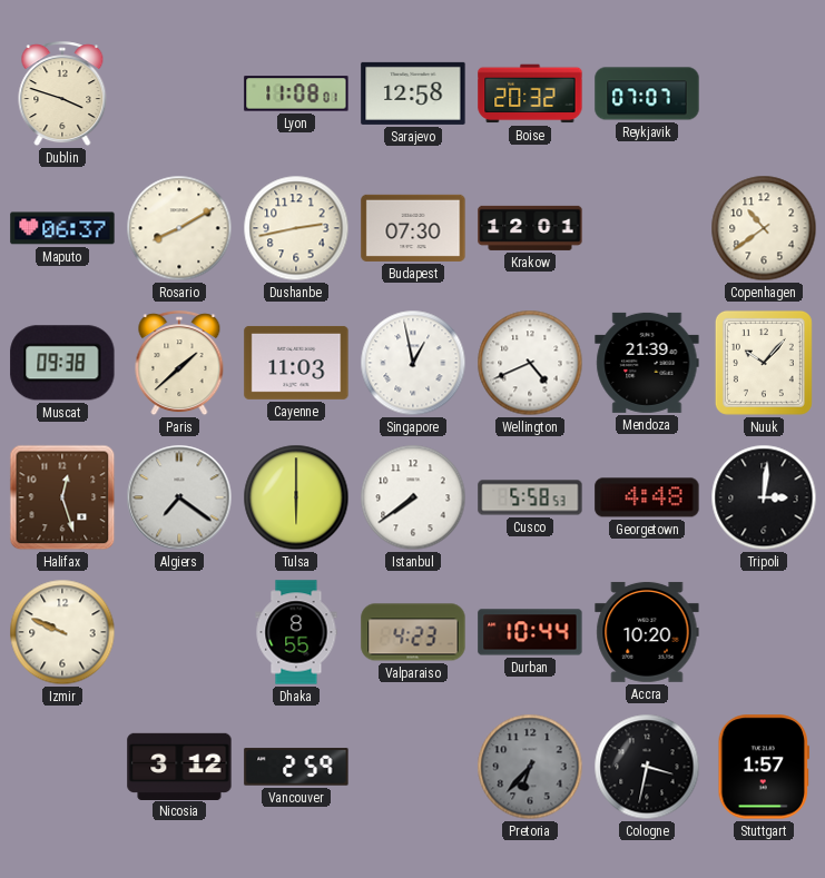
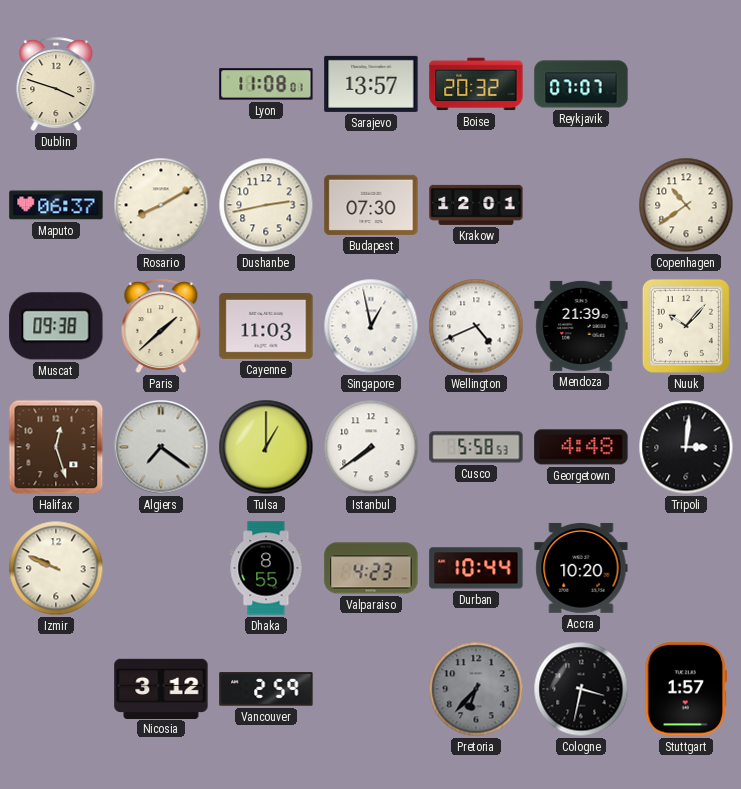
Sarajevo: 12:58 -> 13:57 (371, 84)
Tulsa: 6:00 -> 1:00 (266, 447)
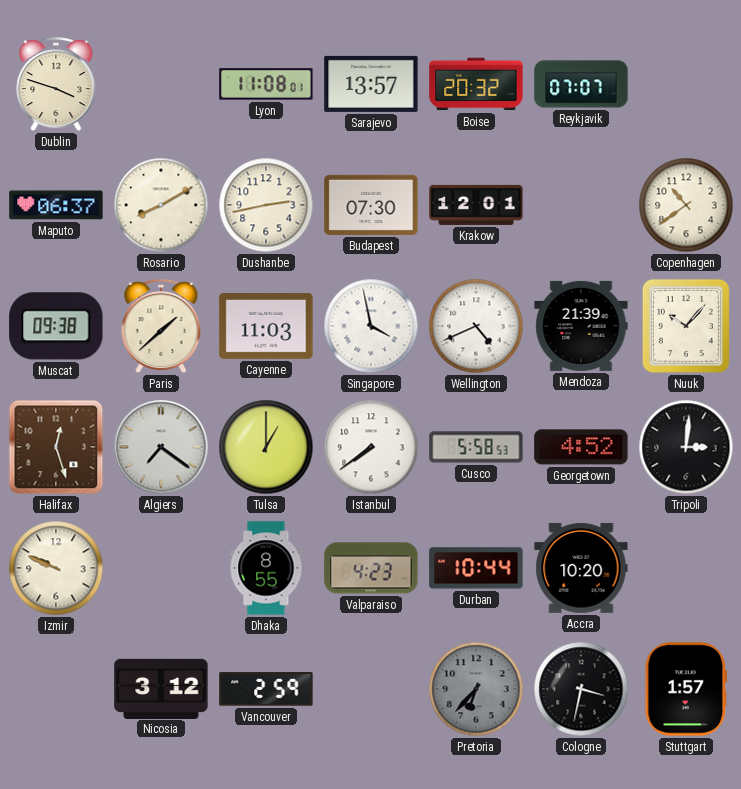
Singapore: 12:58 -> 3:58 (371, 326)
Georgetown: 4:48 -> 4:52 (581, 447)
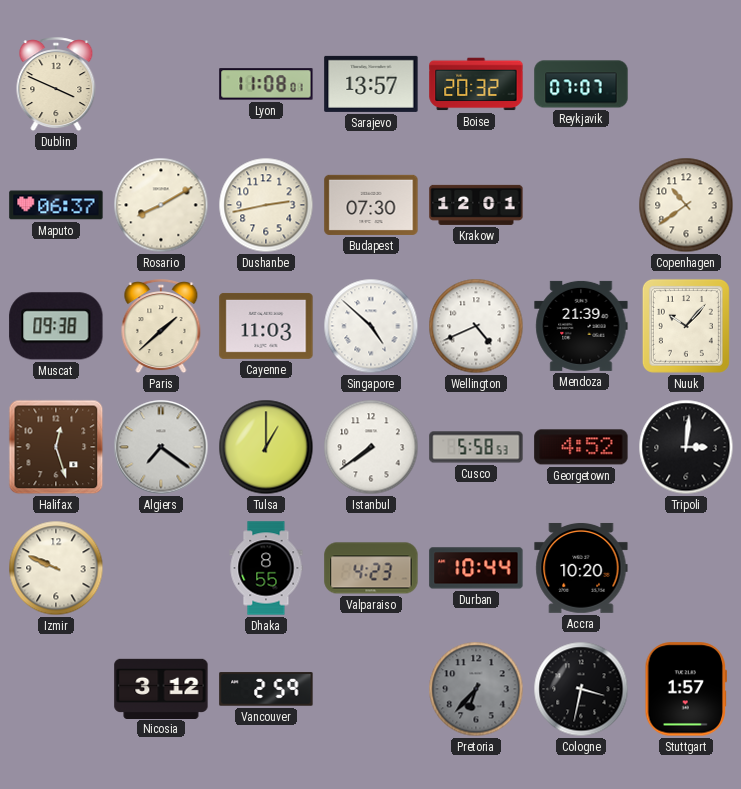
Dublin: 3:48 -> 3:49 (56, 85)
Singapore: 3:58 -> 4:52 (371, 326)
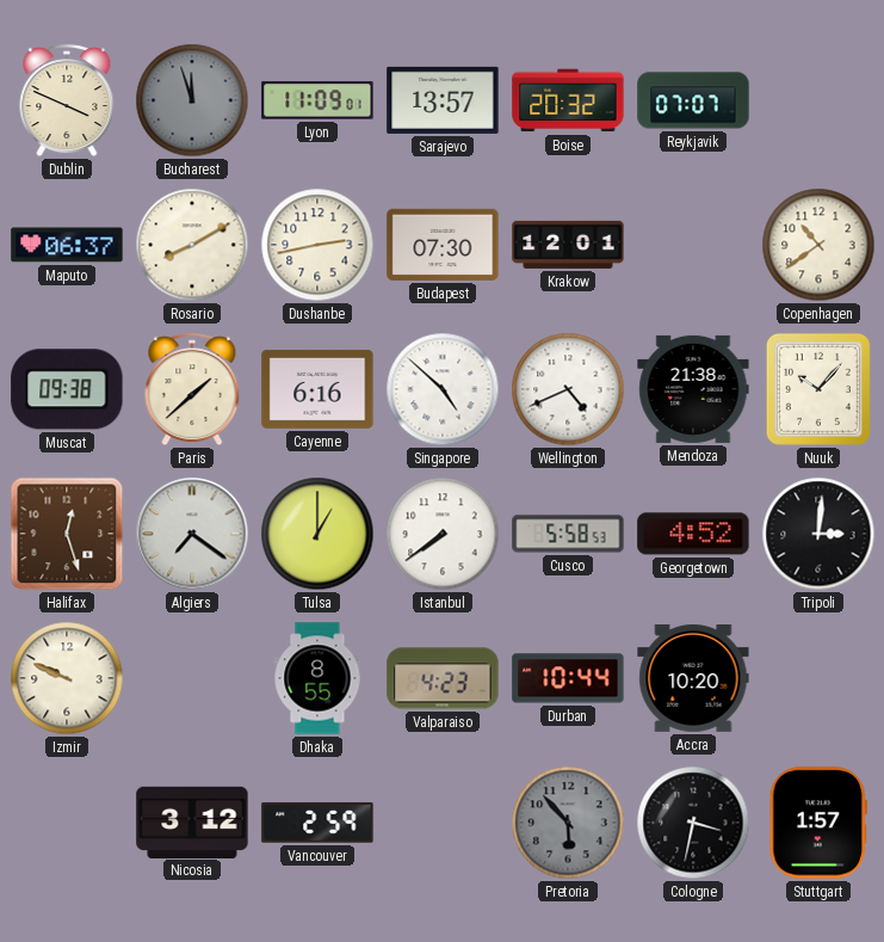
Bucharest: none -> 11:57 (192, 100)
Lyon: 11:08 -> 11:09 (317, 100)
Cayenne: 11:03 -> 6:16 (317, 389)
Mendoza: 21:39 -> 21:38 (693, 389)
Pretoria: 6:37 -> 5:53 (568, 823)
